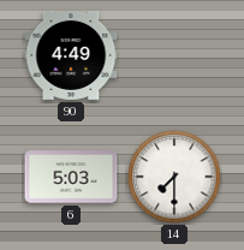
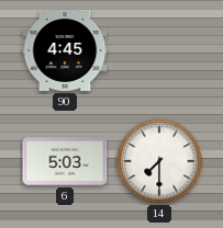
90: 4:49 -> 4:45 (65, 50)
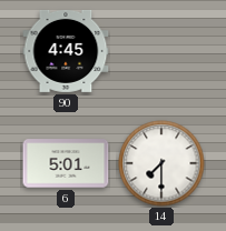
6: 5:03 -> 5:01 (66, 163)
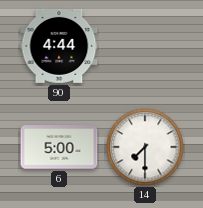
90: 4:45 -> 4:44 (59, 46)
6: 5:01 -> 5:00 (59, 147)
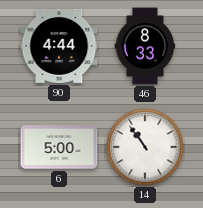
46: none -> 8:33 (145, 46)
14: 7:30 -> 10:54 (145, 147)
